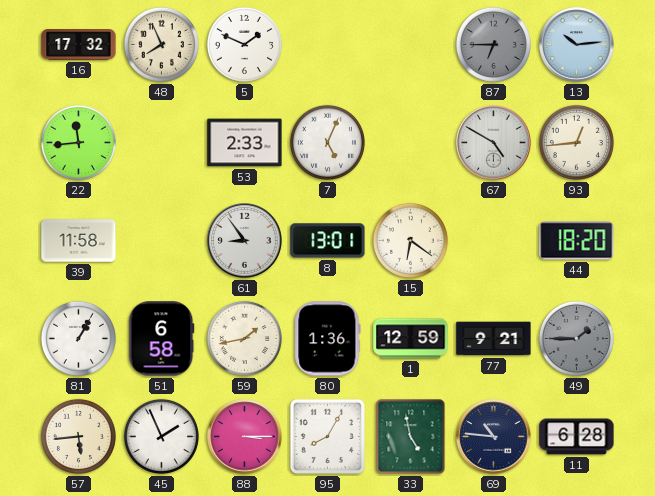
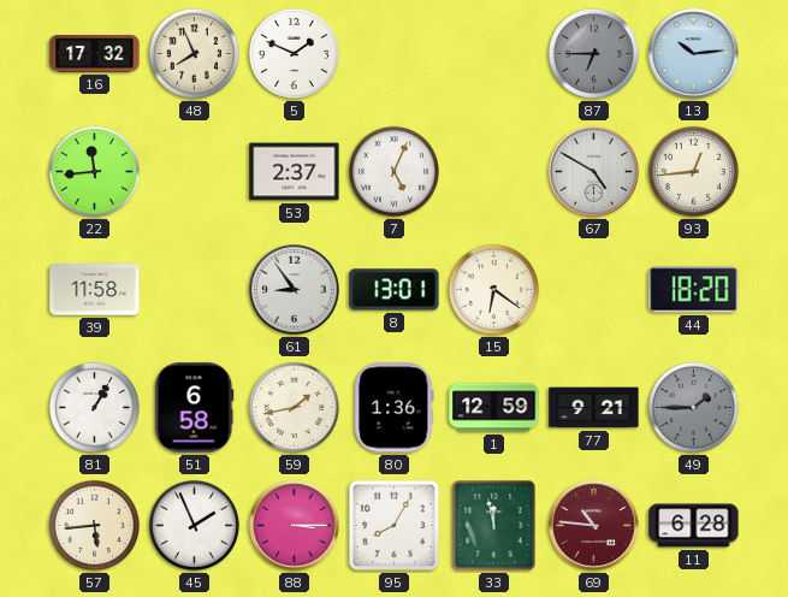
53: 2:33 -> 2:37 (295, 172)
33: 4:58 -> 11:58 (494, 526)
69 dial: navy -> burgundy (594, 526)
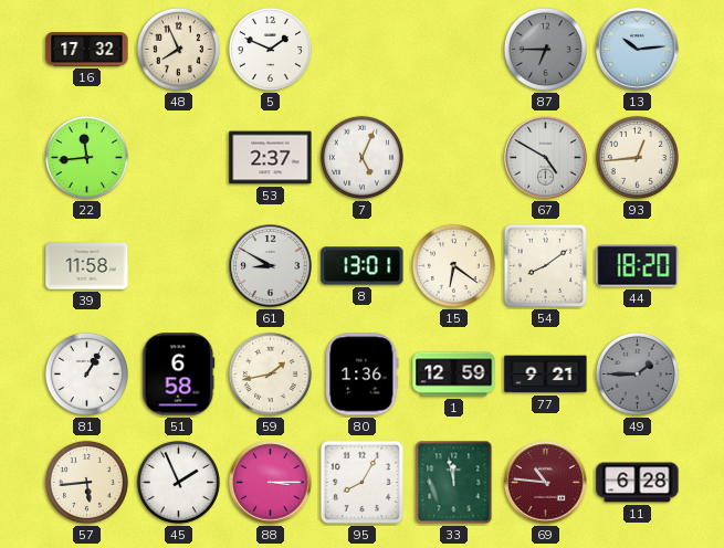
61: 8:54 -> 8:50 (271, 266)
54: none -> 8:09 (545, 265)
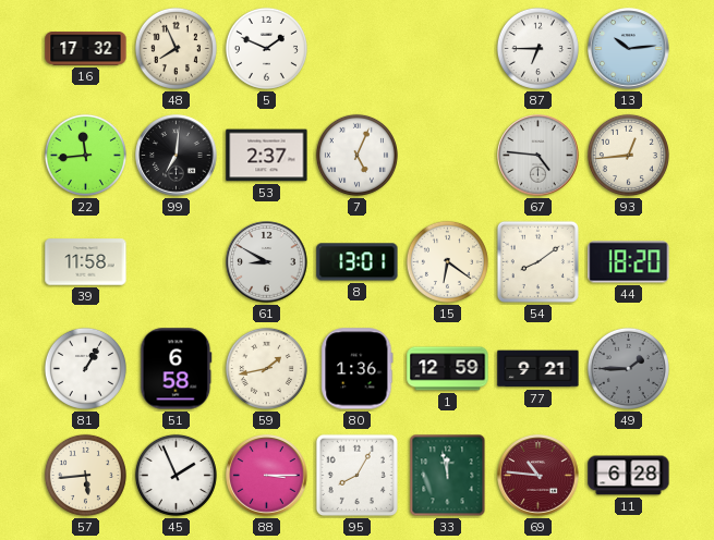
87 dial: grey -> white (537, 48)
99: none -> 7:01 (177, 156)
67: 4:50 -> 4:46 (538, 156)
